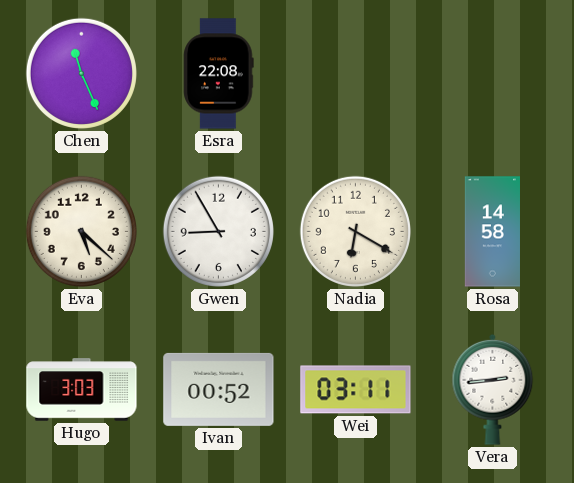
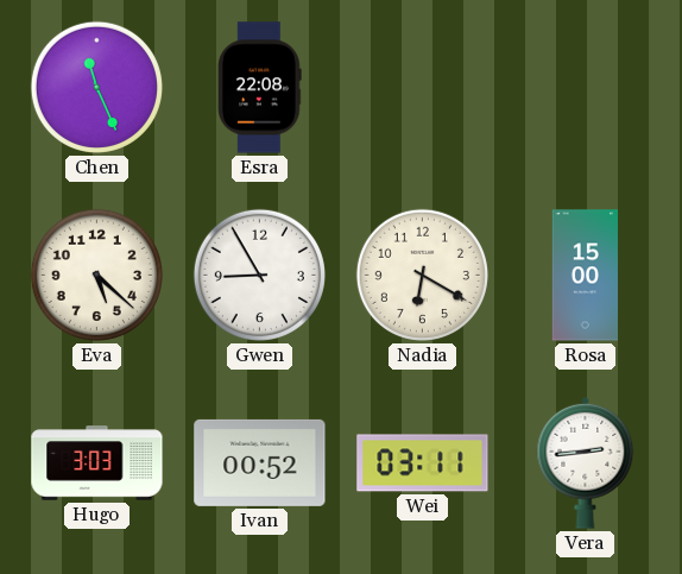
Rosa: 14:58 -> 15:00 (585, 276)
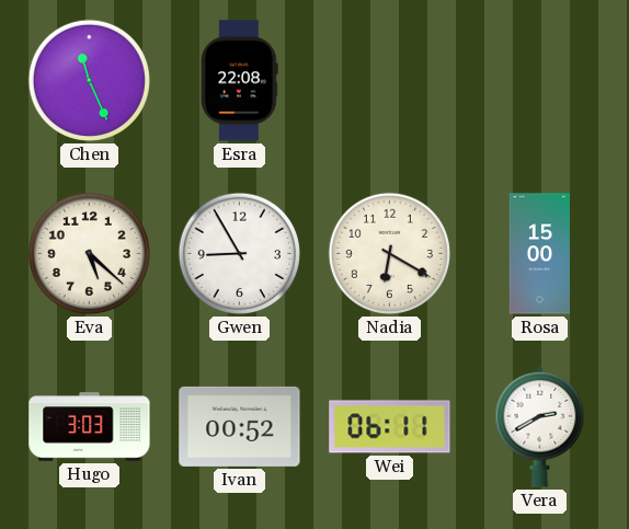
Wei: 03:11 -> 06:11 (390, 427)
Vera: 2:44 -> 2:40 (540, 426)
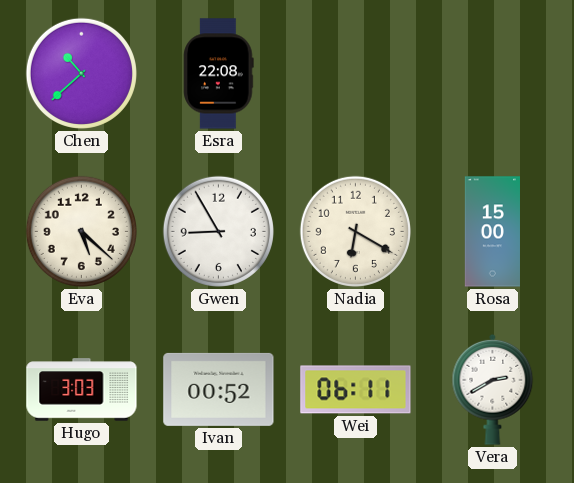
Chen: 11:26 -> 10:38 (81, 73)
